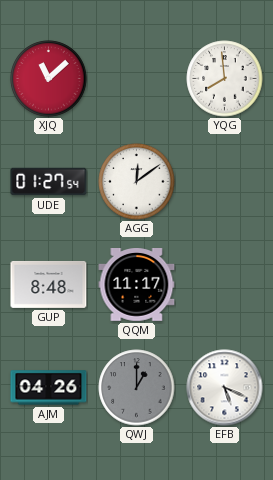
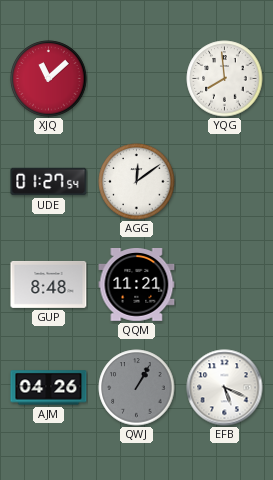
QQM: 11:17 -> 11:21 (137, 285)
QWJ: 1:00 -> 1:05 (137, 388)
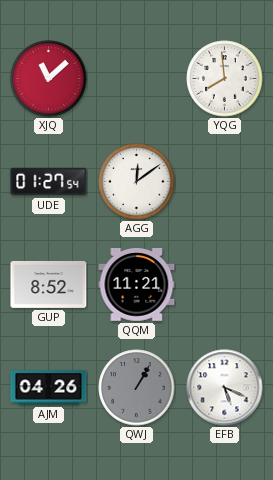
GUP: 8:48 -> 8:52 (49, 284)
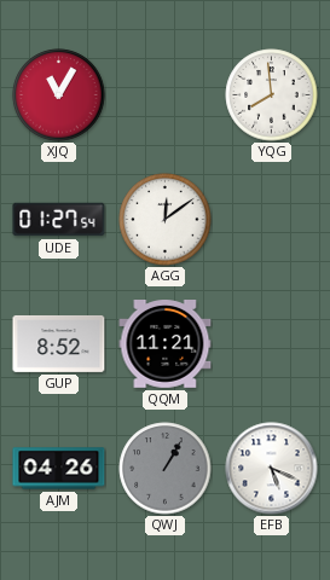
XJQ: 11:08 -> 11:05 (59, 95)
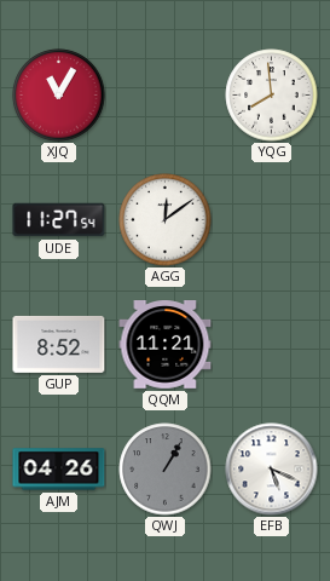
UDE: 01:27 -> 11:27 (59, 220)
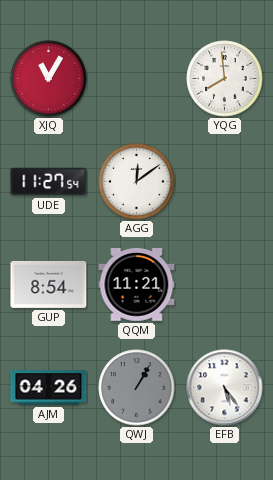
GUP: 8:52 -> 8:54 (49, 284)
EFB: 5:19 -> 5:24 (225, 388)
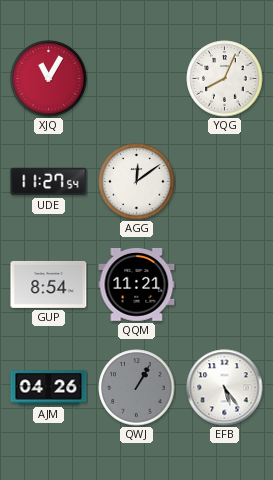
YQG: 7:59 -> 8:04 (225, 79)
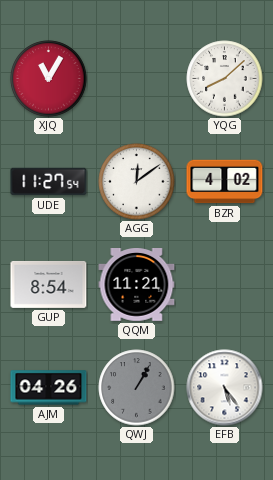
YQG: 8:04 -> 8:08 (225, 79)
BZR: none -> 4:02 (225, 182)
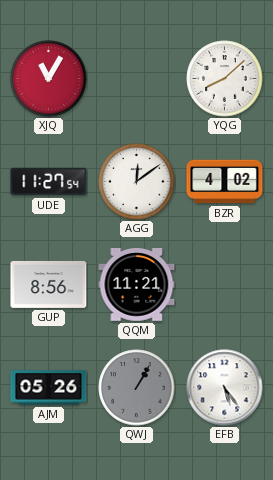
GUP: 8:54 -> 8:56 (49, 284)
AJM: 04:26 -> 05:26 (49, 388)
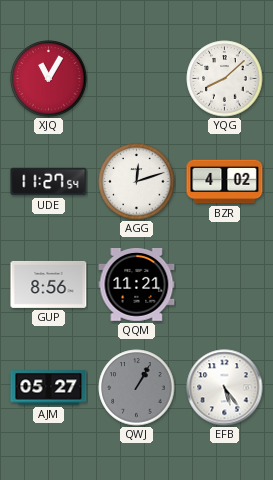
AGG: 12:09 -> 12:12 (137, 182)
AJM: 05:26 -> 05:27 (49, 388)
